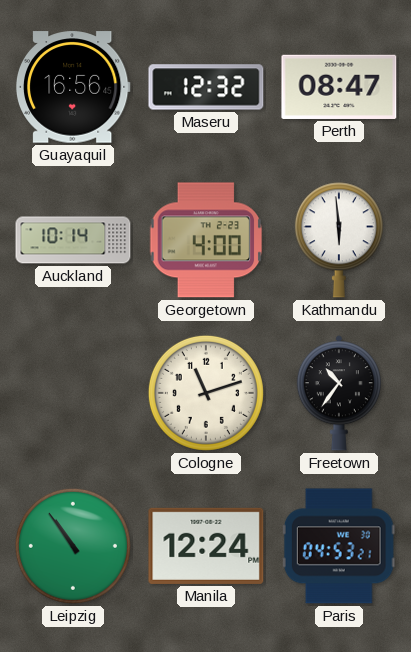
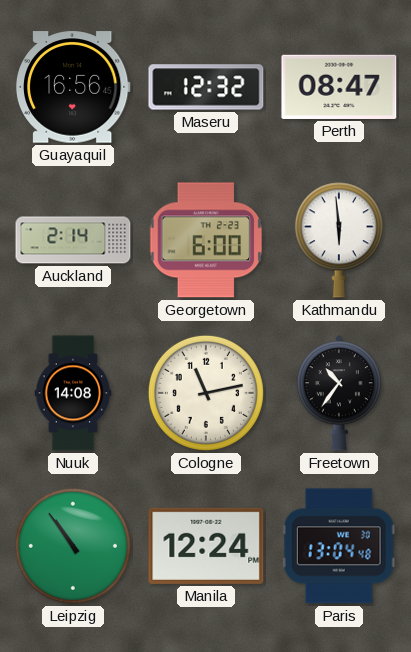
Auckland: 10:14 -> 2:14 (73, 240)
Georgetown: 4:00 -> 6:00 (206, 240)
Nuuk: none -> 14:08 (73, 393)
Cologne: 11:12 -> 11:13 (206, 393)
Paris: 04:53 -> 13:04 (339, 546)
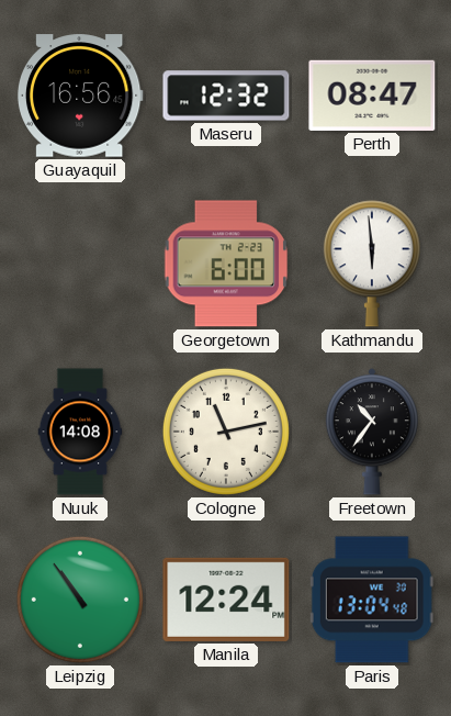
Auckland: 2:14 -> none (73, 240)
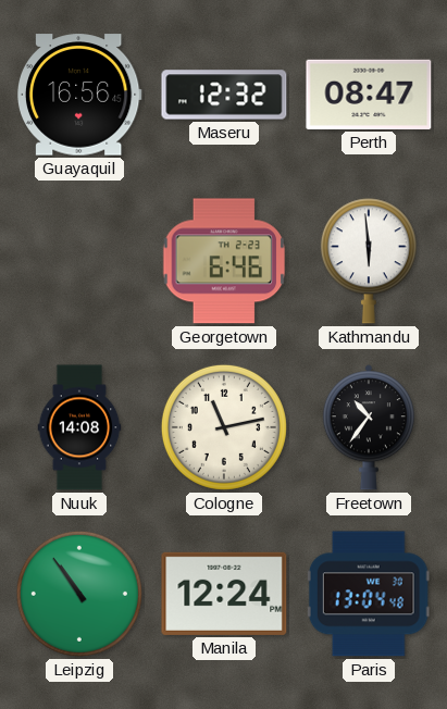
Georgetown: 6:00 -> 6:46 (224, 261)
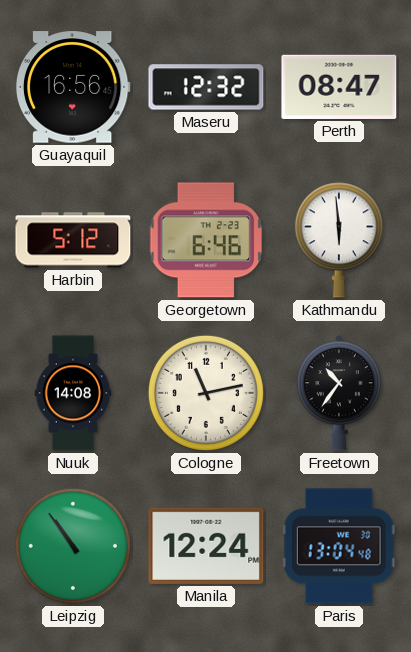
Harbin: none -> 5:12 (73, 240)
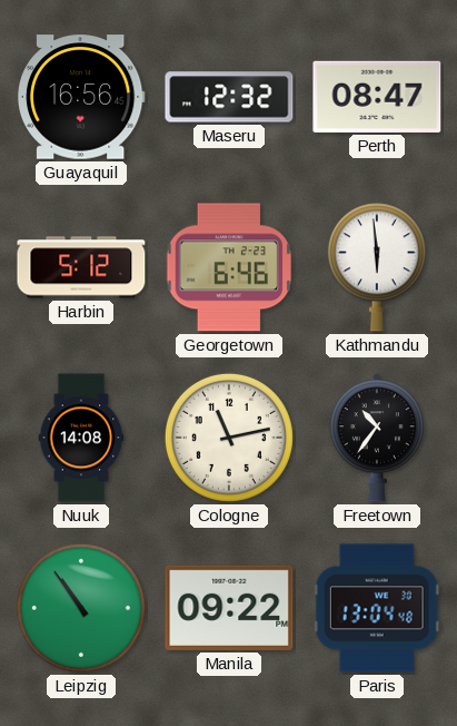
Manila: 12:24 -> 09:22 (229, 608)
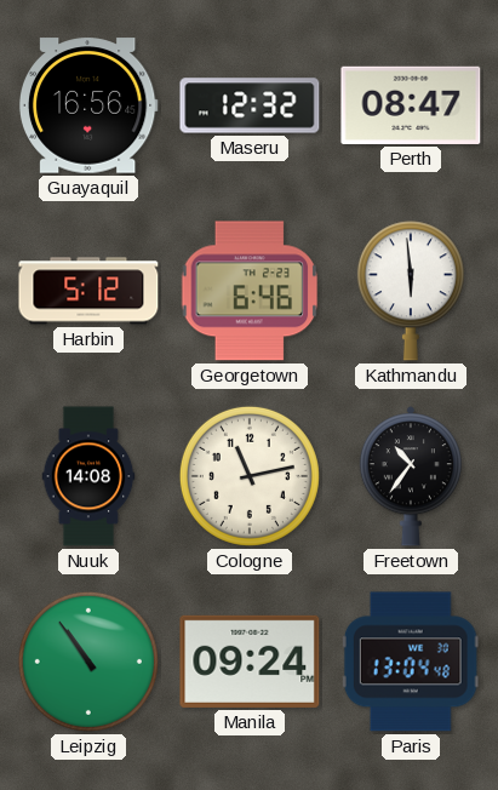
Manila: 09:22 -> 09:24 (250, 662)
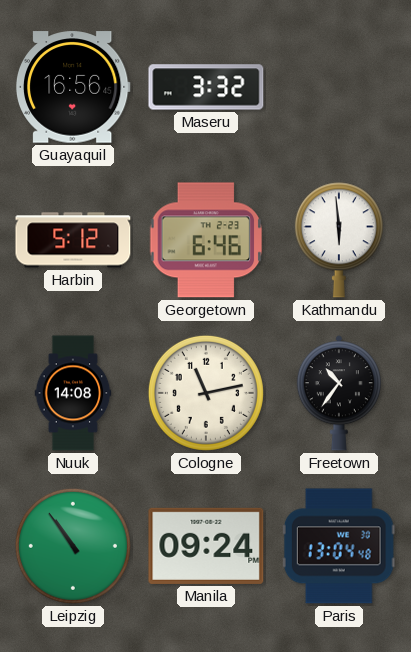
Maseru: 12:32 -> 3:32 (206, 87)
Perth: 08:47 -> none (411, 105)
